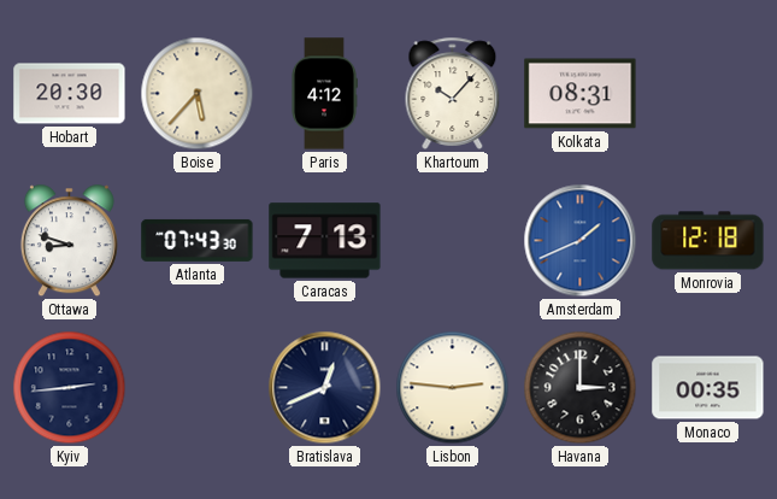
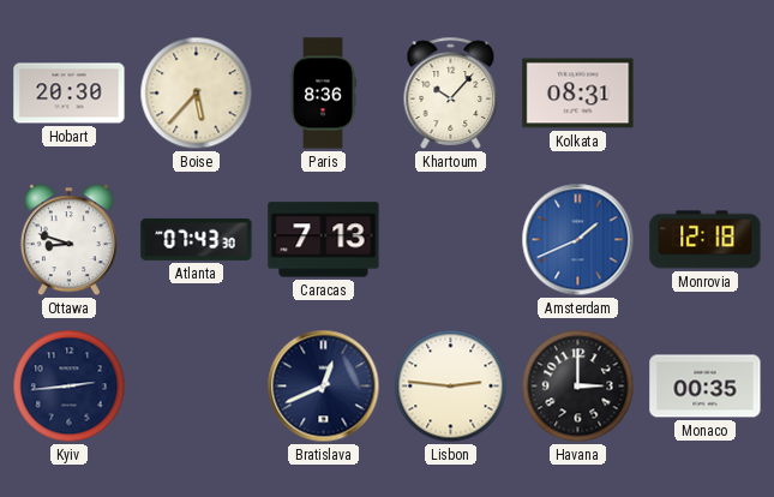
Paris: 4:12 -> 8:36 (323, 94)
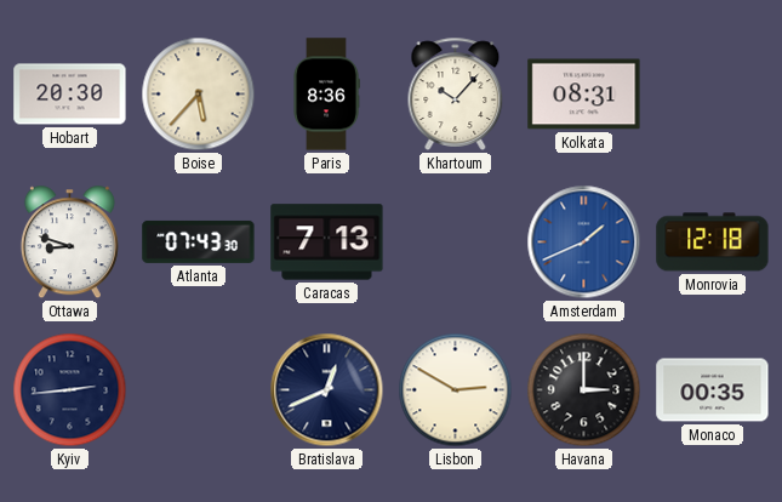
Lisbon: 2:46 -> 2:50 (456, 390)
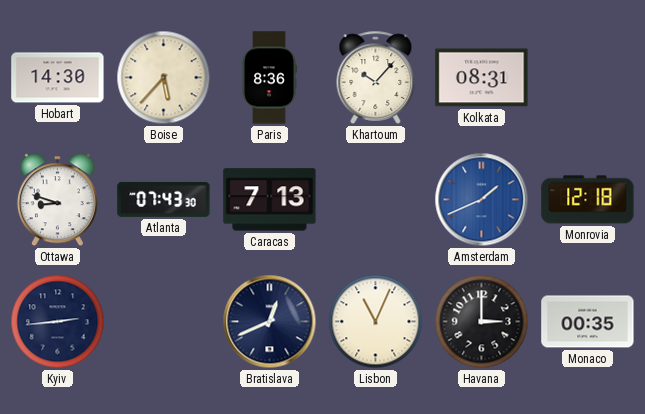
Hobart: 20:30 -> 14:30 (58, 78)
Lisbon: 2:50 -> 11:04 (376, 322)
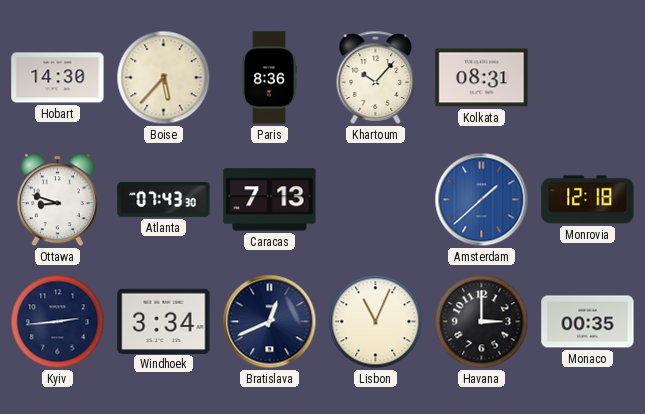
Amsterdam: 1:41 -> 1:38 (482, 200)
Windhoek: none -> 3:34 (164, 321)
